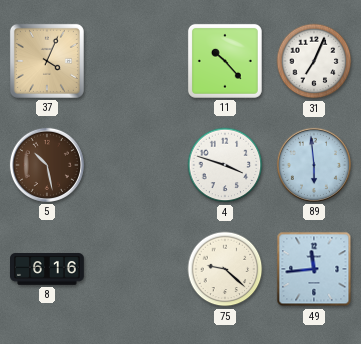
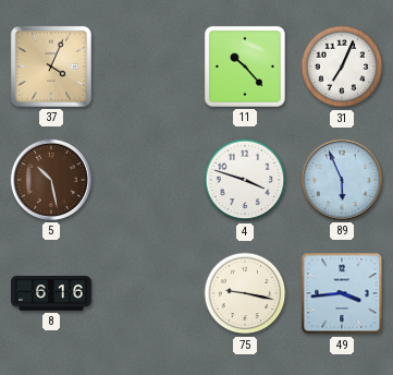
89: 5:59 -> 5:56 (342, 180)
75: 9:22 -> 9:17 (245, 293)
49: 11:44 -> 3:44 (342, 293)
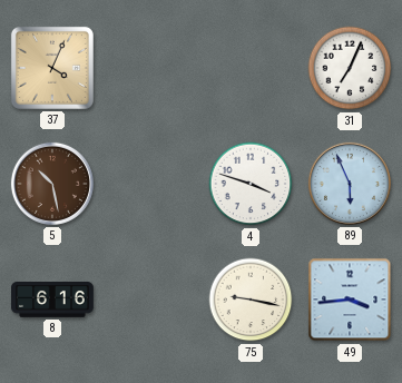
11: 10:23 -> none (245, 66)
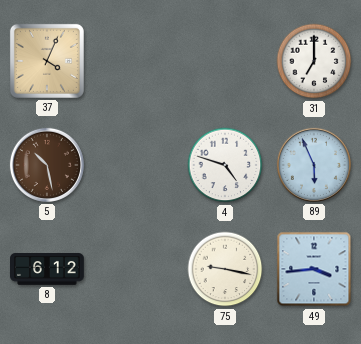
31: 7:04 -> 7:00 (314, 61)
4: 3:48 -> 4:48 (225, 165)
8: 6:16 -> 6:12 (48, 270)
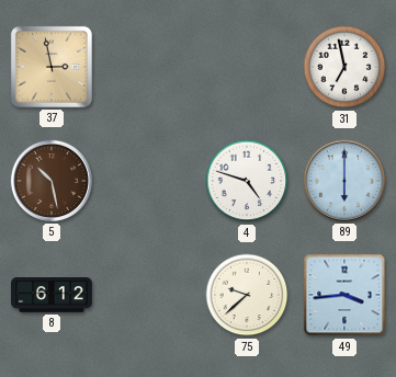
37: 4:04 -> 2:58 (52, 67)
31: 7:00 -> 6:58 (344, 67)
89: 5:56 -> 6:00 (344, 181)
75: 9:17 -> 9:38 (247, 295)
